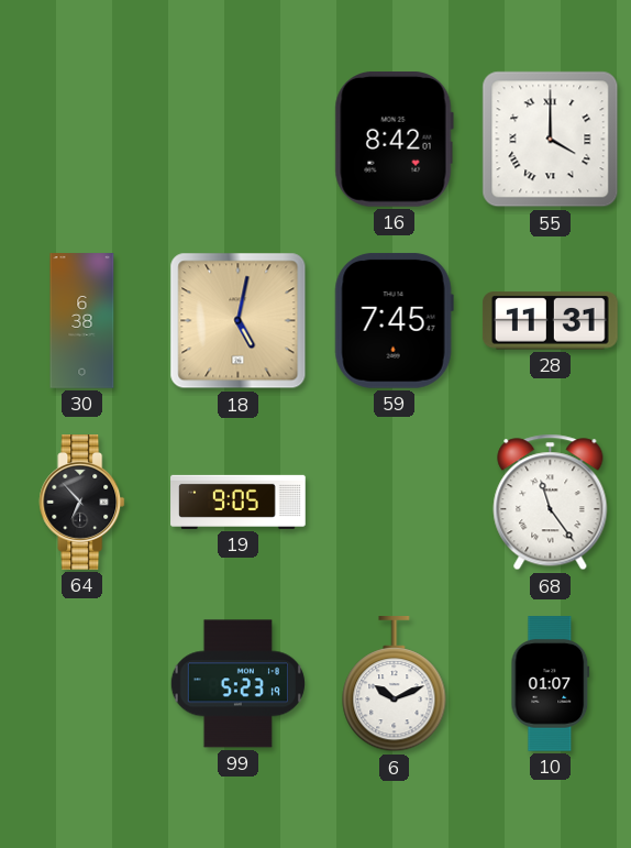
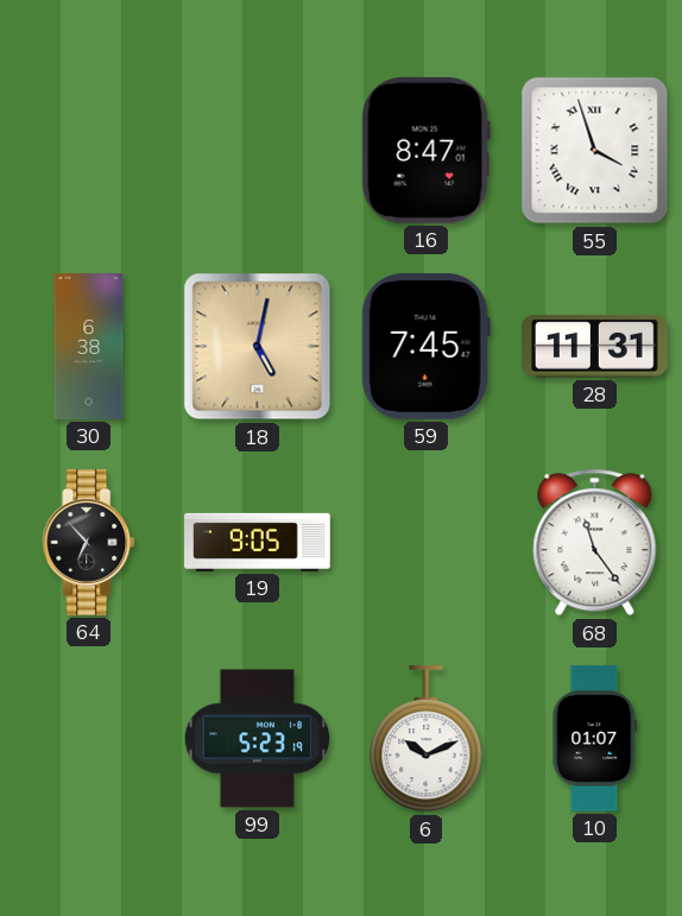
16: 8:42 -> 8:47 (425, 150)
55: 4:00 -> 3:57 (595, 151)
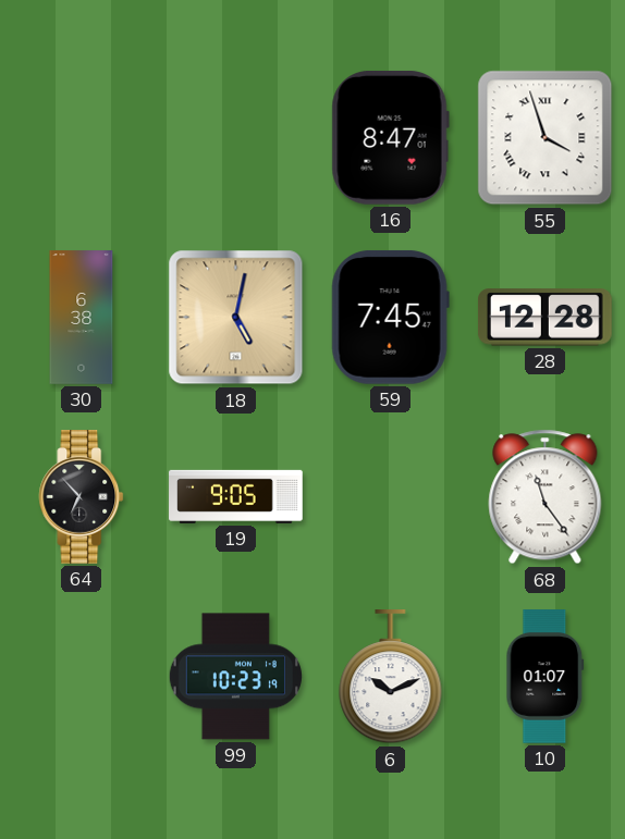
28: 11:31 -> 12:28 (544, 318)
99: 5:23 -> 10:23 (235, 677)
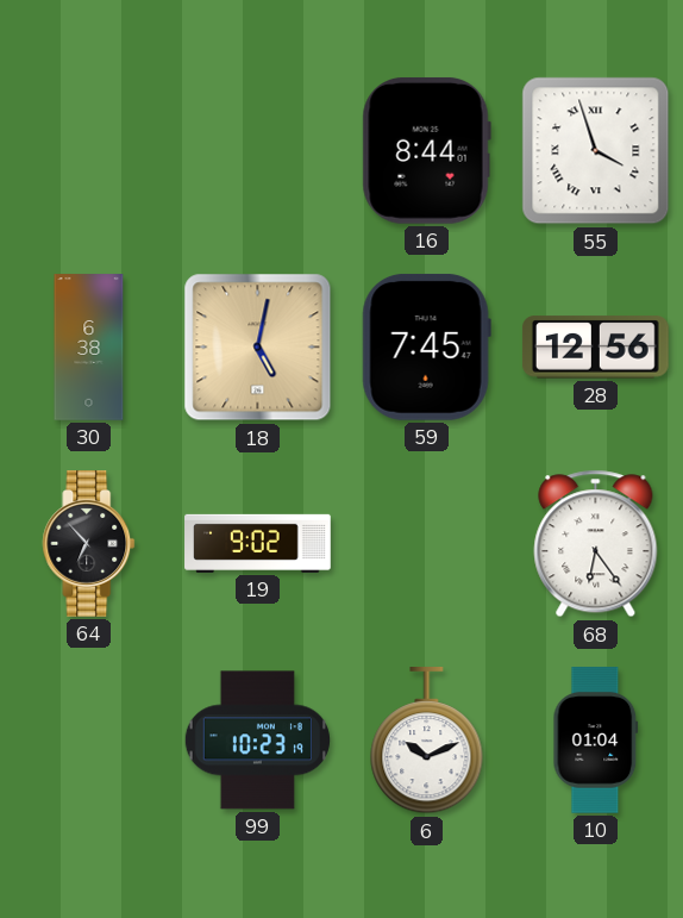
16: 8:47 -> 8:44 (426, 150)
28: 12:28 -> 12:56 (595, 348)
19: 9:05 -> 9:02 (258, 543)
68: 11:24 -> 6:24 (596, 544)
10: 01:07 -> 01:04 (596, 741)
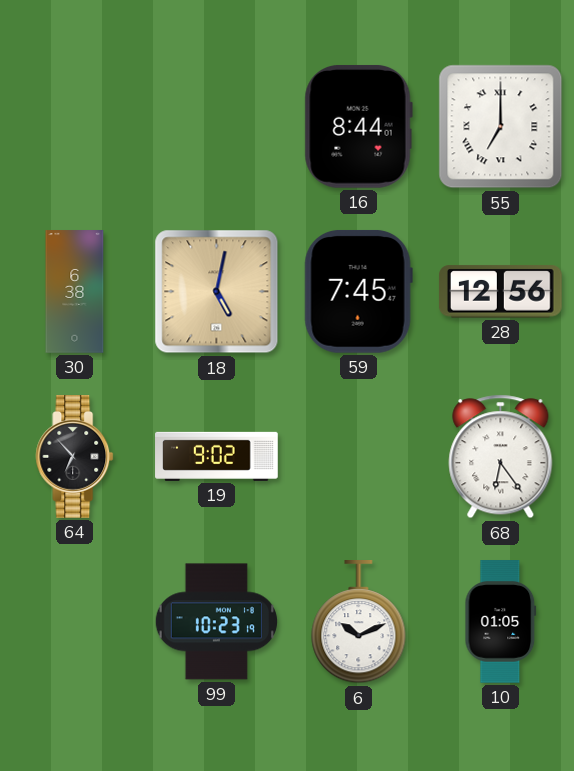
55: 3:57 -> 7:00 (501, 127)
10: 01:04 -> 01:05 (501, 622)
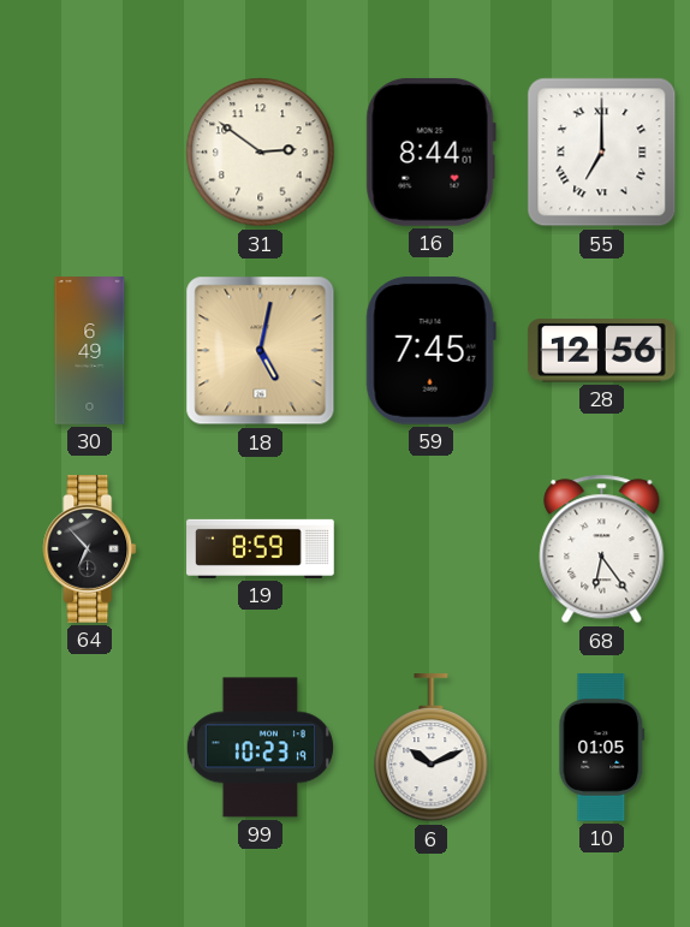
31: none -> 2:51 (261, 153)
30: 6:38 -> 6:49 (90, 351)
19: 9:02 -> 8:59 (261, 548)
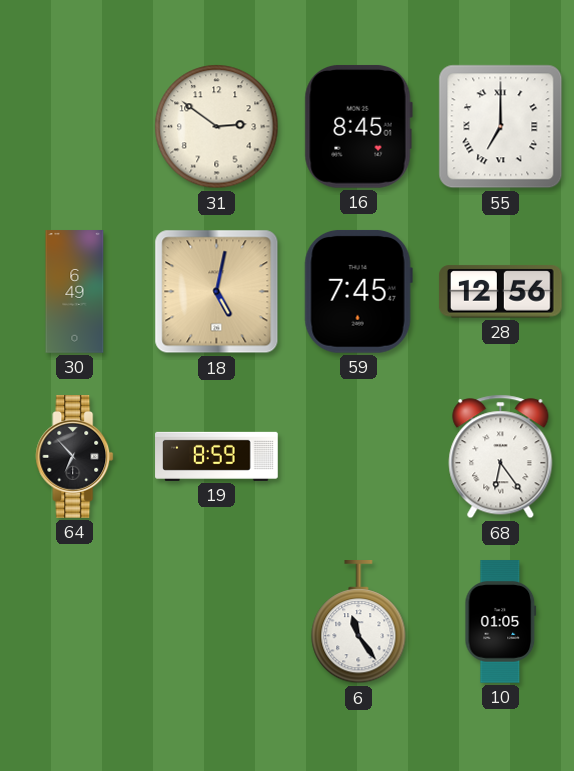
16: 8:44 -> 8:45 (358, 126)
99: 10:23 -> none (260, 748)
6: 10:11 -> 11:24 (359, 623)
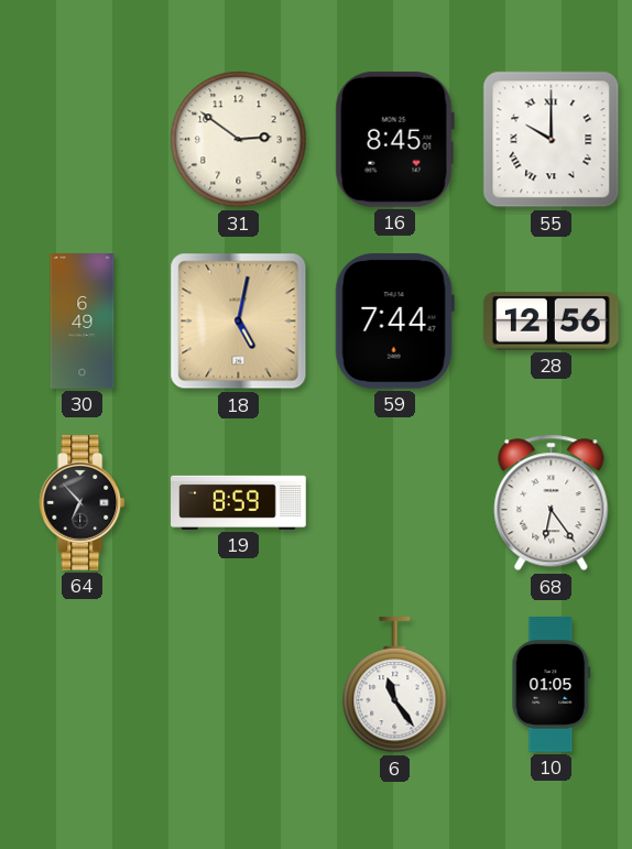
55: 7:00 -> 10:00 (552, 140)
59: 7:45 -> 7:44 (394, 320)
